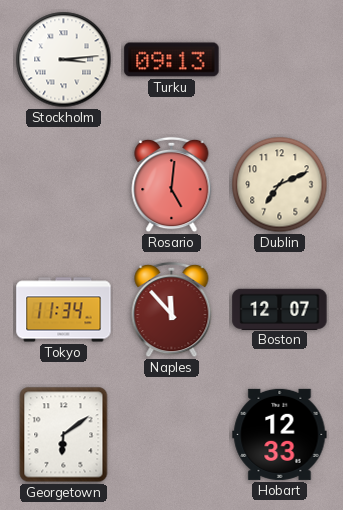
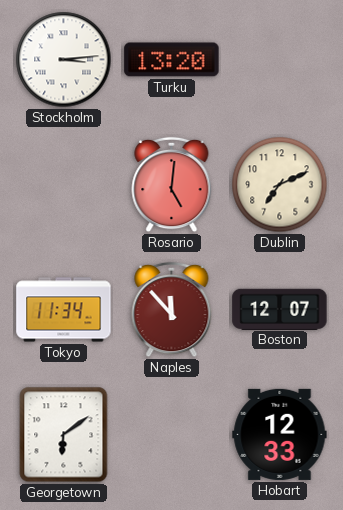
Turku: 09:13 -> 13:20 (172, 60)
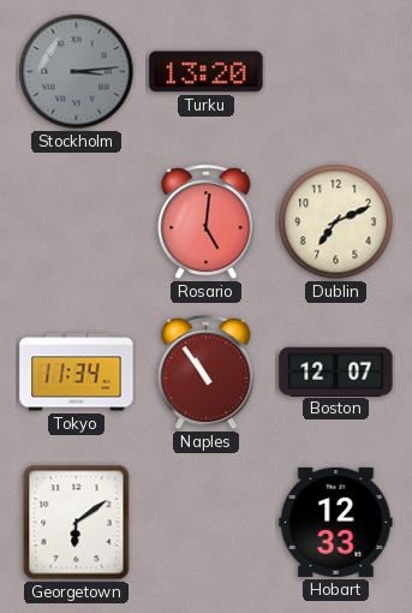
Stockholm dial: white -> grey (77, 72)
Naples: 11:53 -> 10:54 (207, 373)
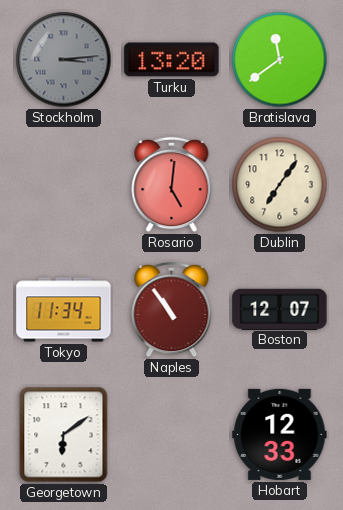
Bratislava: none -> 11:39 (280, 60)
Dublin: 7:11 -> 7:06 (280, 185)
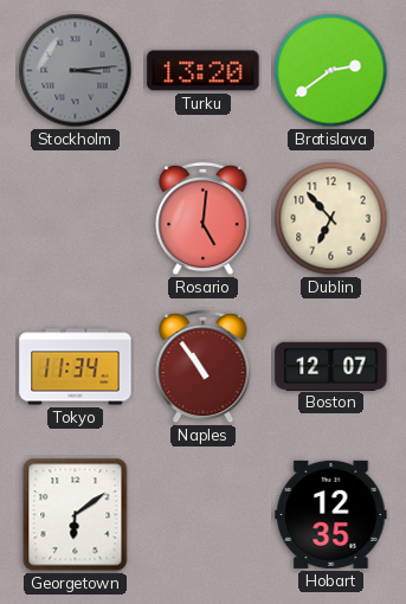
Bratislava: 11:39 -> 2:39 (331, 71)
Dublin: 7:06 -> 6:53 (331, 219)
Hobart: 12:33 -> 12:35 (331, 514)
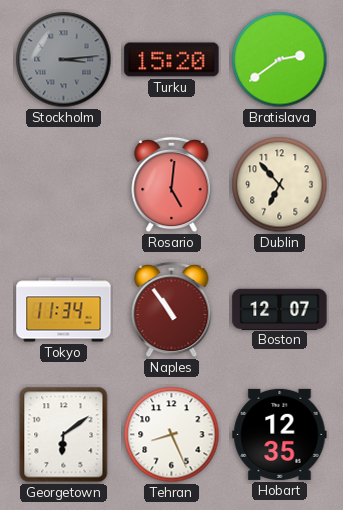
Turku: 13:20 -> 15:20 (172, 60)
Tehran: none -> 8:26 (172, 435)
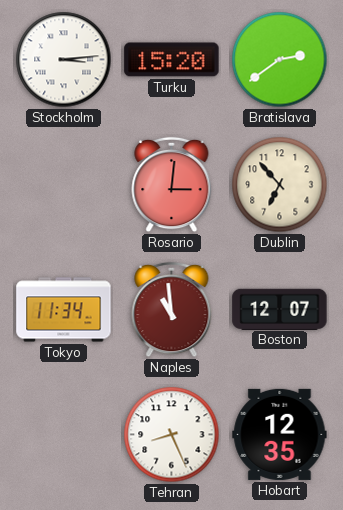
Stockholm dial: grey -> white (64, 60)
Rosario: 5:01 -> 3:01 (172, 185)
Naples: 10:54 -> 10:59 (172, 310)
Georgetown: 6:09 -> none (64, 435)
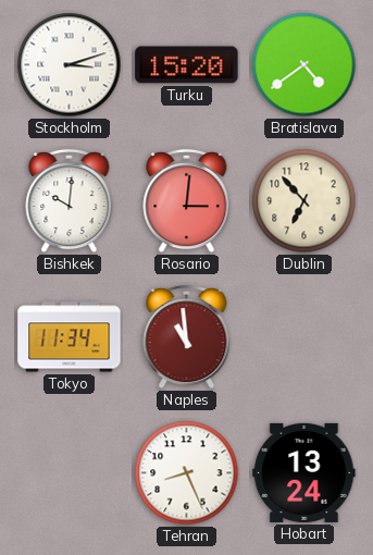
Stockholm: 3:14 -> 3:12 (70, 65)
Bratislava: 2:39 -> 4:39 (304, 65)
Bishkek: none -> 10:01 (70, 201)
Boston: 12:07 -> none (280, 309)
Hobart: 12:35 -> 13:24 (304, 472)
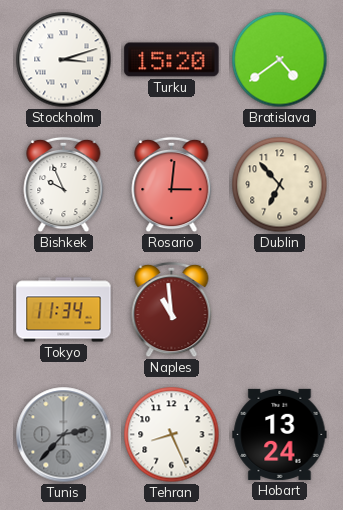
Bishkek: 10:01 -> 9:56 (64, 185)
Tunis: none -> 2:37 (64, 435)
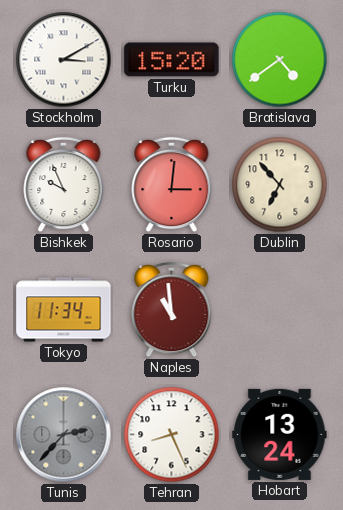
Stockholm: 3:12 -> 3:10 (64, 60)
